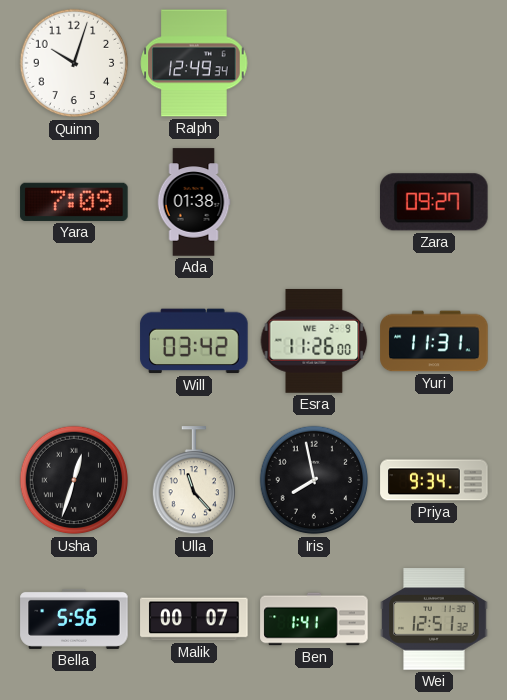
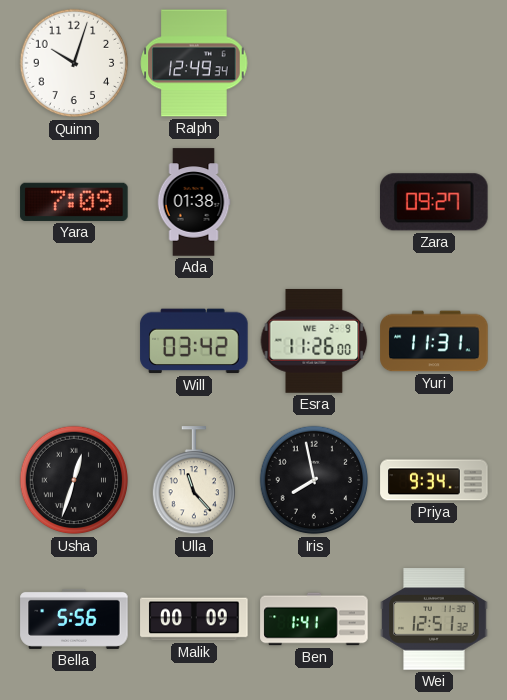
Malik: 00:07 -> 00:09 (194, 619)
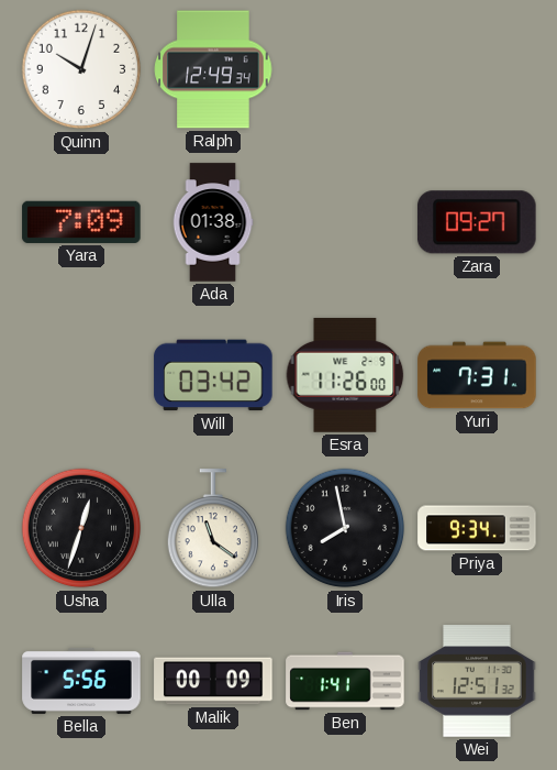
Yuri: 11:31 -> 7:31 (477, 375)
Ulla: 11:23 -> 11:21 (212, 529)
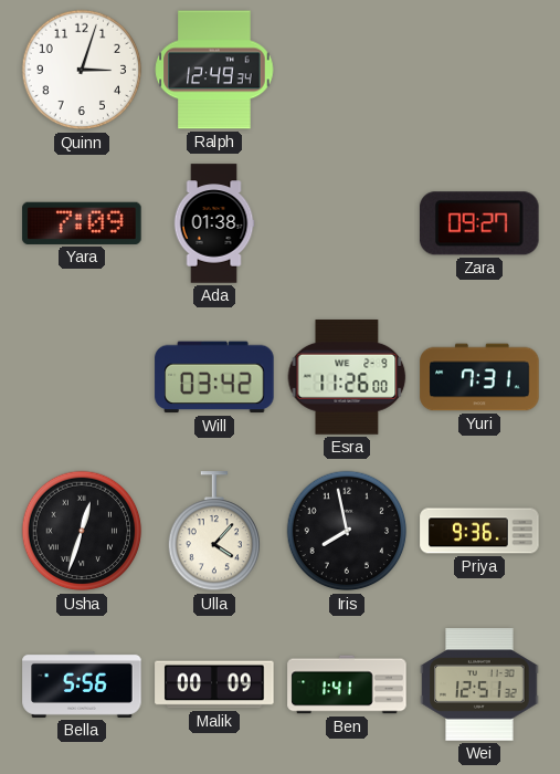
Quinn: 10:03 -> 3:03 (82, 70)
Ulla: 11:21 -> 4:07 (213, 532)
Priya: 9:34 -> 9:36 (479, 531)
